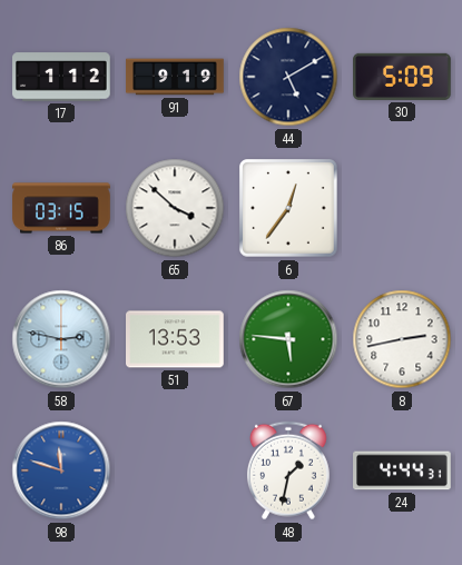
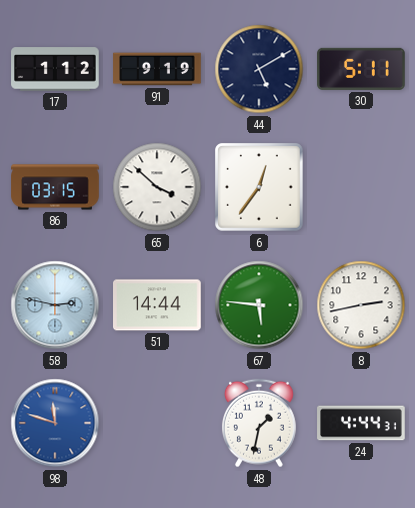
30: 5:09 -> 5:11 (361, 69)
51: 13:53 -> 14:44 (157, 305)
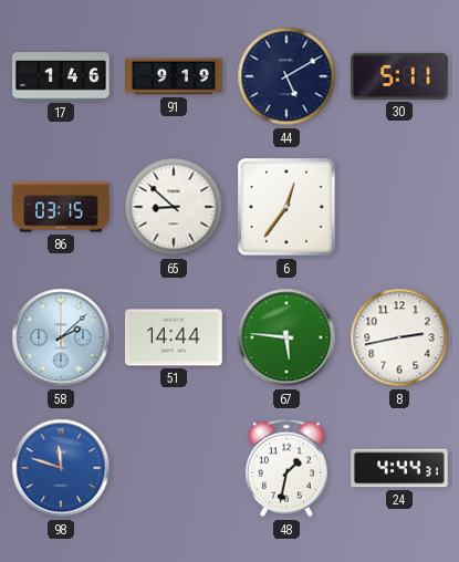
17: 1:12 -> 1:46 (61, 76)
65: 3:52 -> 8:52 (174, 207)
58: 2:47 -> 2:08 (61, 337)
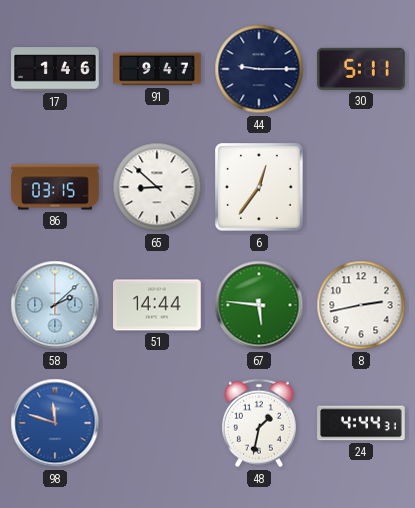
91: 9:19 -> 9:47 (157, 69)
44: 5:10 -> 9:15 (259, 69)
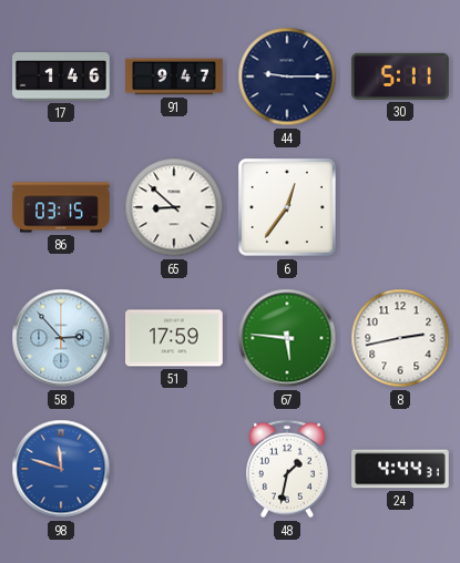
58: 2:08 -> 2:53 (61, 338)
51: 14:44 -> 17:59 (174, 338)
